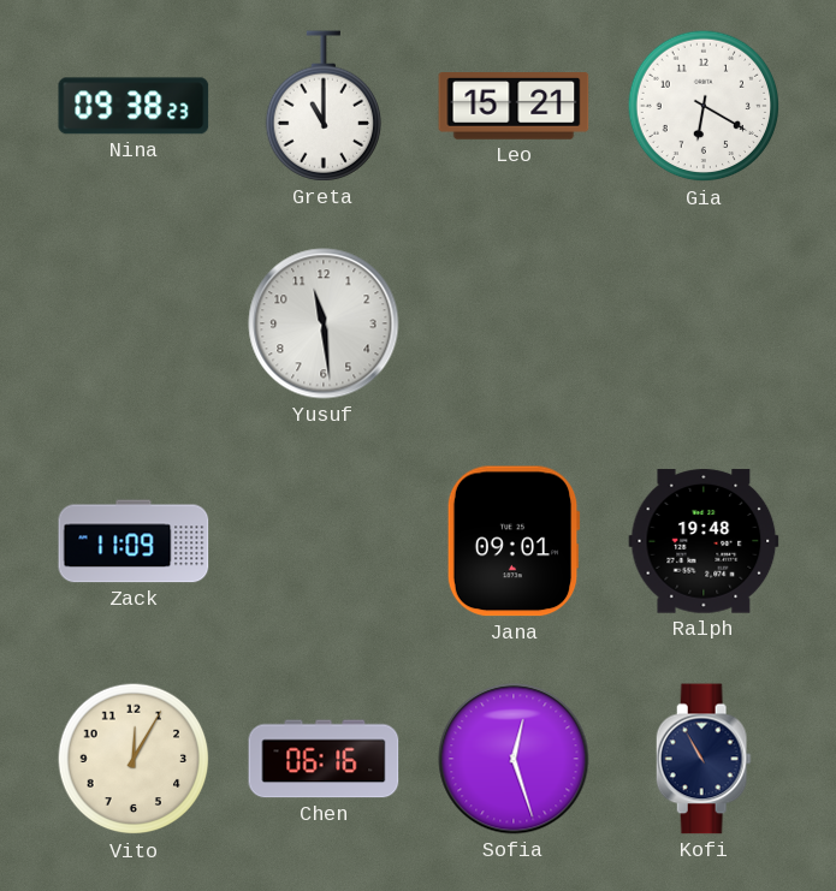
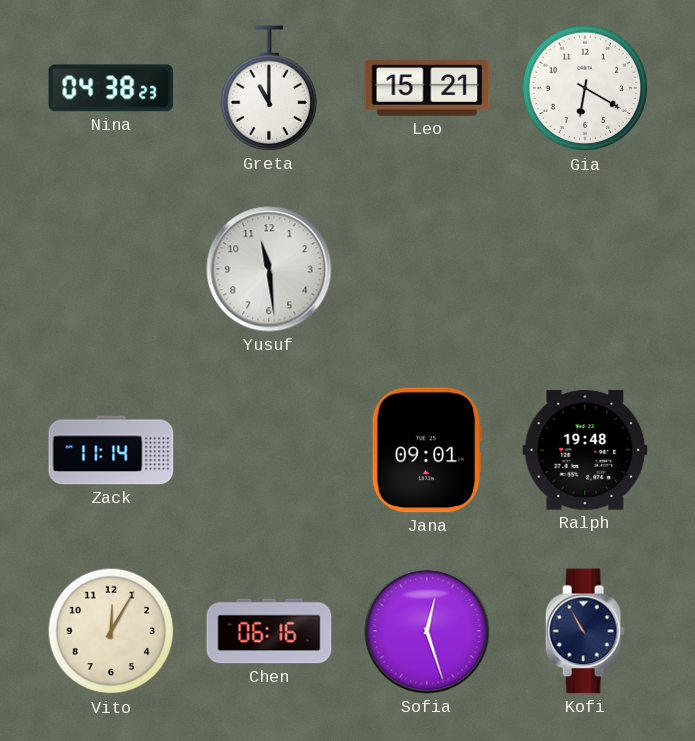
Nina: 09:38 -> 04:38 (111, 88)
Zack: 11:09 -> 11:14 (111, 450)
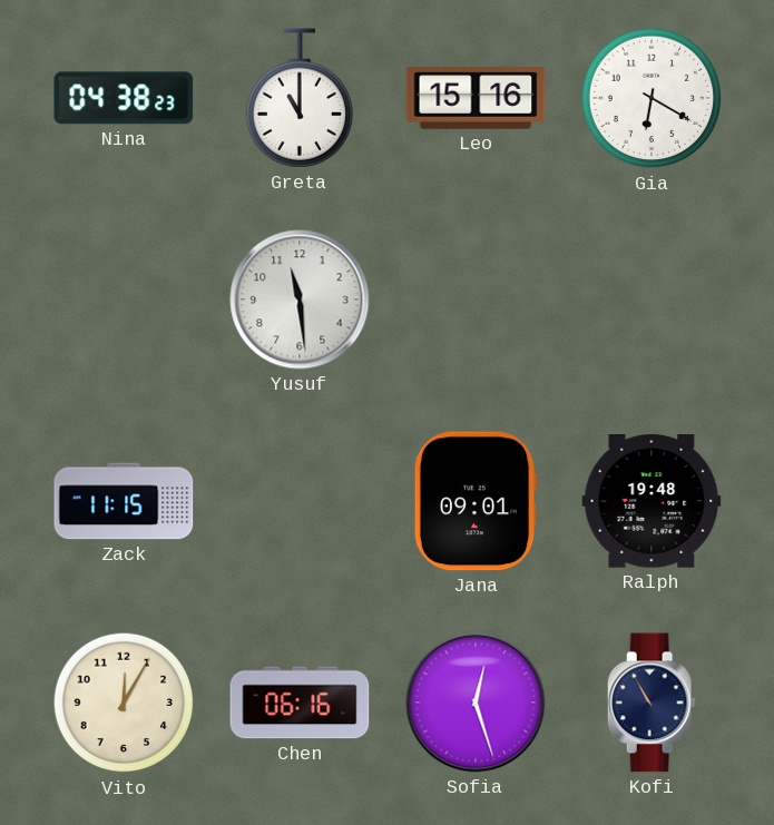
Leo: 15:21 -> 15:16 (476, 99)
Zack: 11:14 -> 11:15 (124, 501)
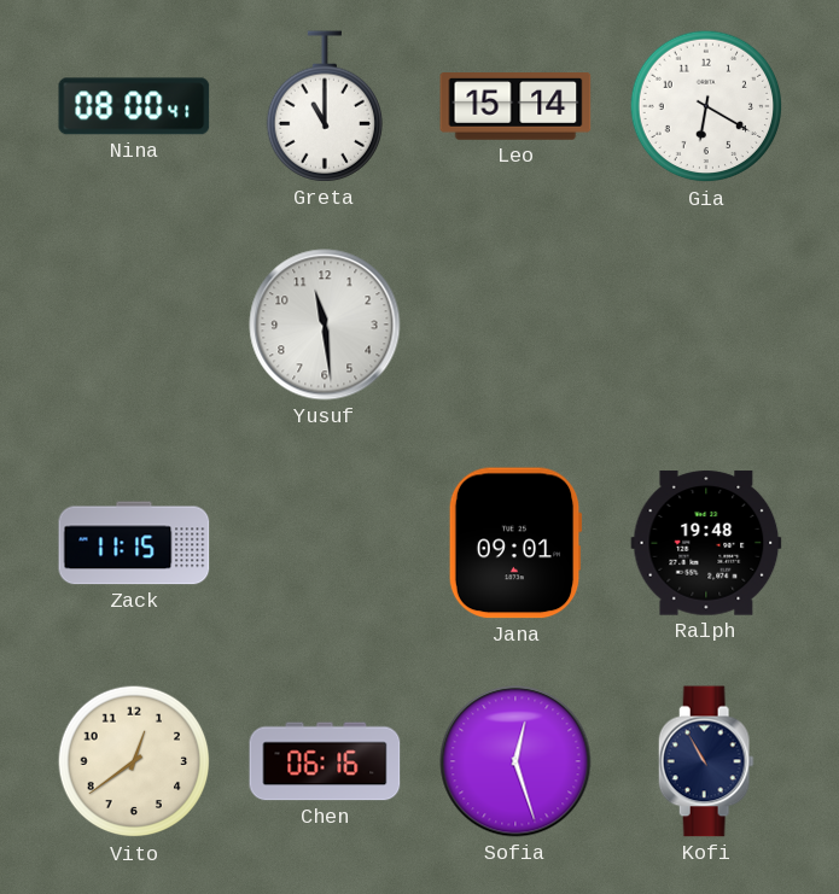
Nina: 04:38 -> 08:00 (134, 106)
Leo: 15:16 -> 15:14 (515, 107)
Vito: 12:05 -> 12:39 (134, 761)
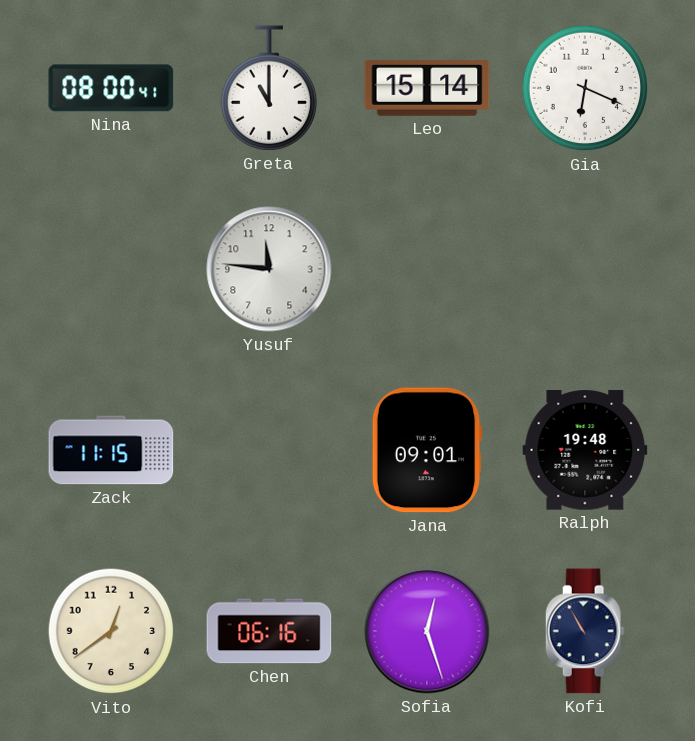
Gia: 6:20 -> 6:19 (585, 88)
Yusuf: 11:29 -> 11:46 (269, 269)
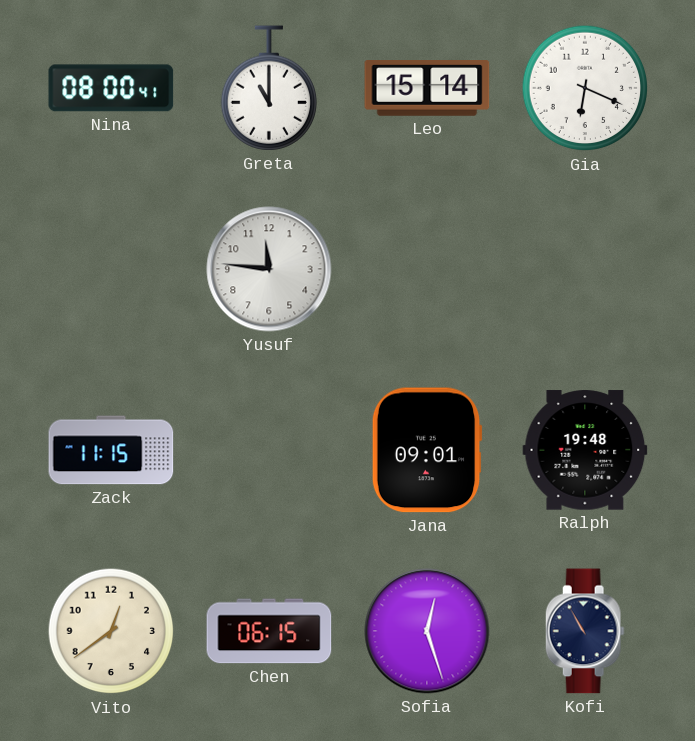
Chen: 06:16 -> 06:15 (269, 631)
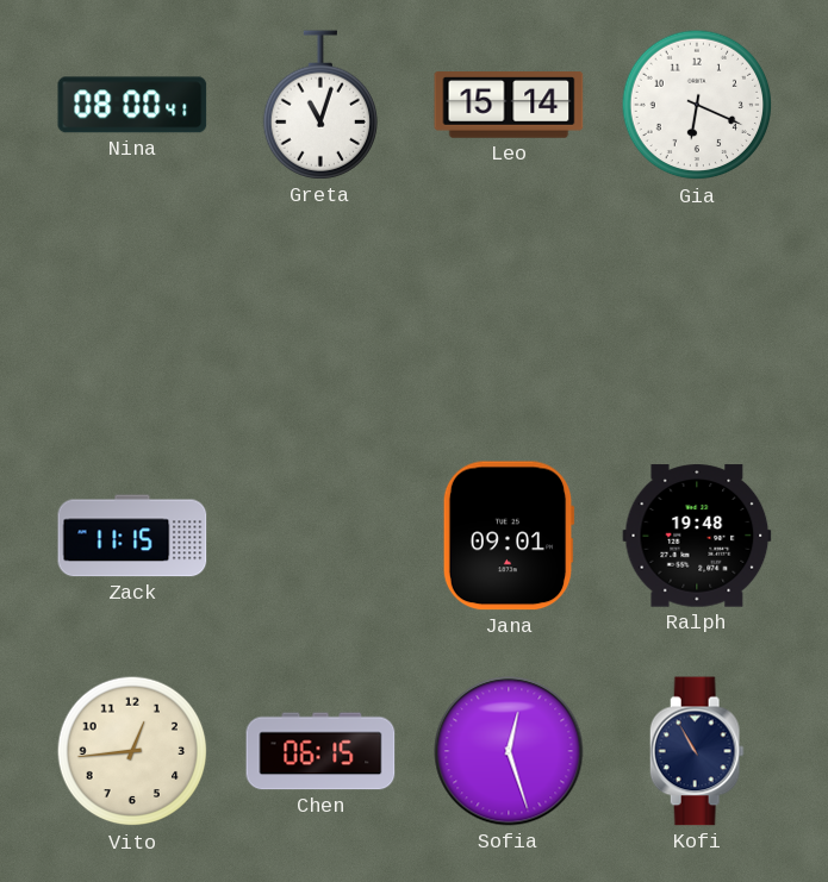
Greta: 11:00 -> 11:03 (319, 105)
Yusuf: 11:46 -> none (269, 269)
Vito: 12:39 -> 12:44 (132, 751)
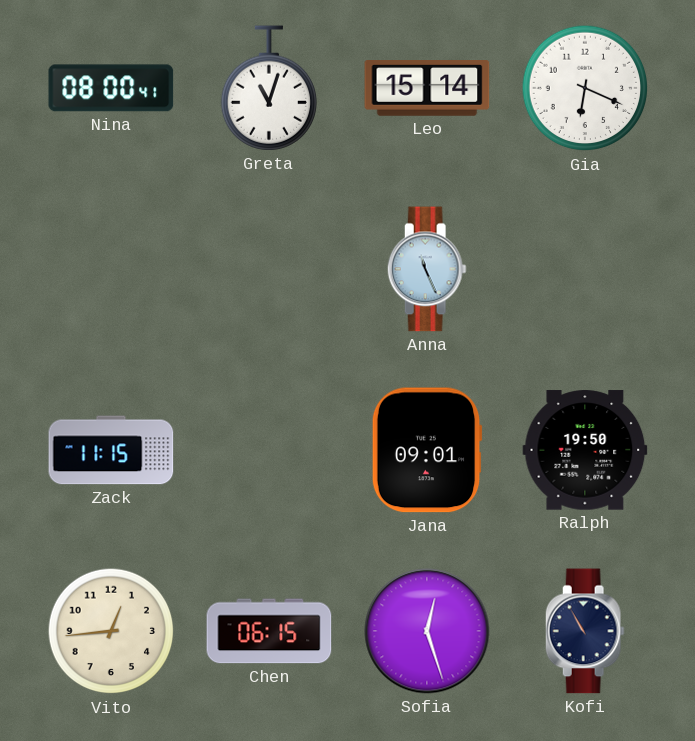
Anna: none -> 11:26 (427, 269)
Ralph: 19:48 -> 19:50 (585, 450)
